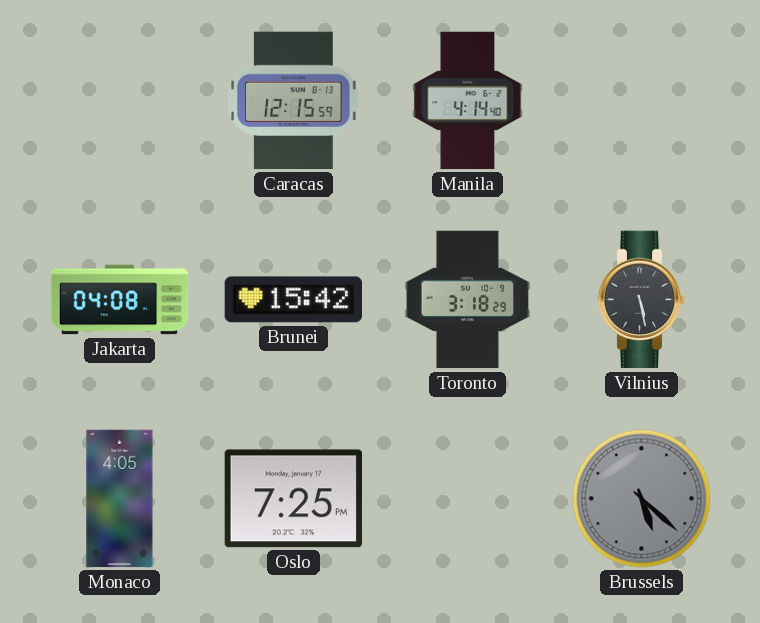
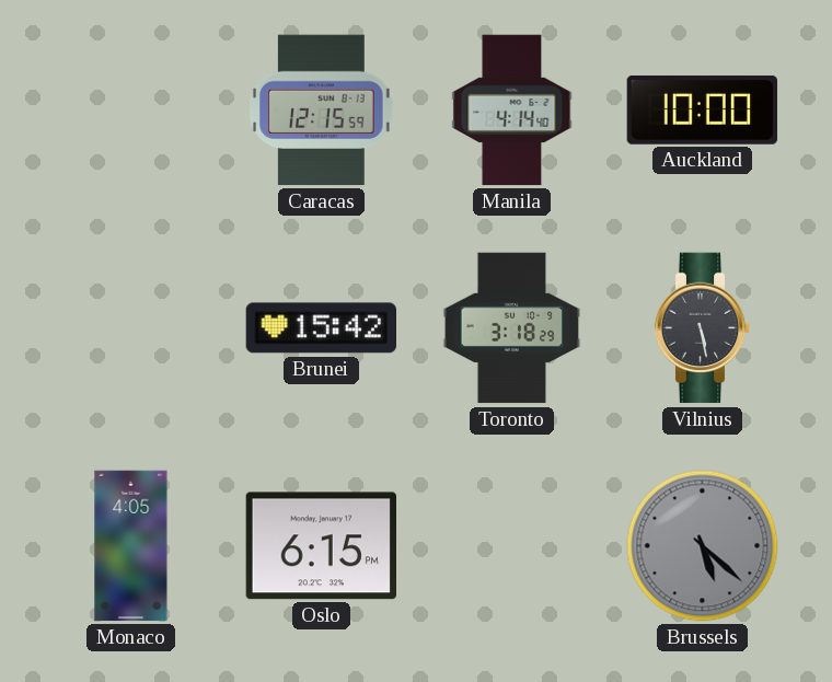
Auckland: none -> 10:00 (703, 109)
Jakarta: 04:08 -> none (120, 300)
Oslo: 7:25 -> 6:15 (321, 546)
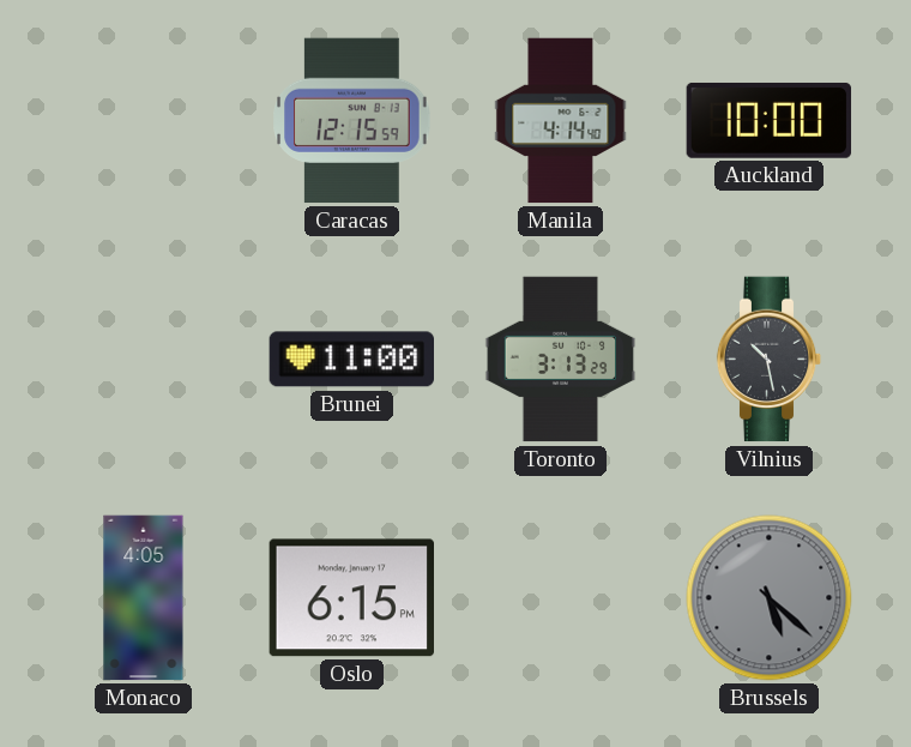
Brunei: 15:42 -> 11:00 (352, 360)
Toronto: 3:18 -> 3:13 (561, 360)
Vilnius: 5:28 -> 10:28 (770, 360)
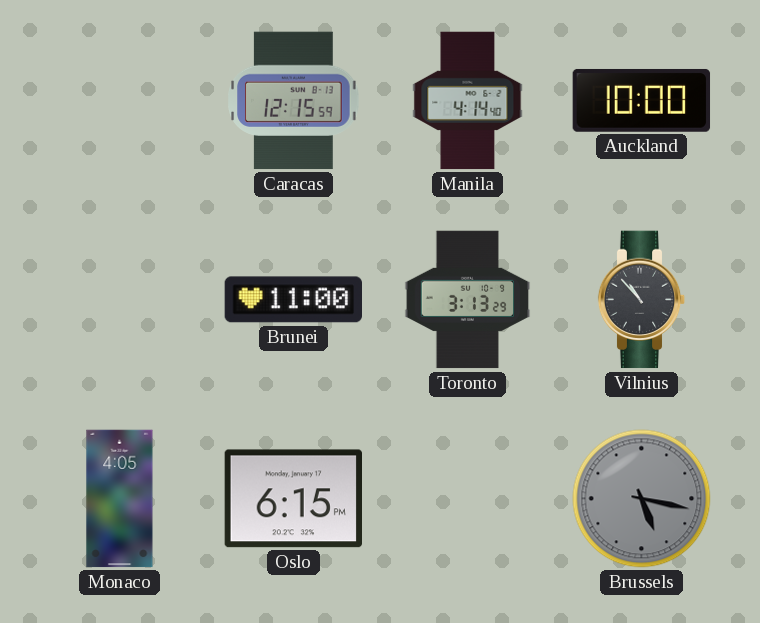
Vilnius: 10:28 -> 10:53 (642, 300)
Brussels: 5:22 -> 5:17 (642, 499)
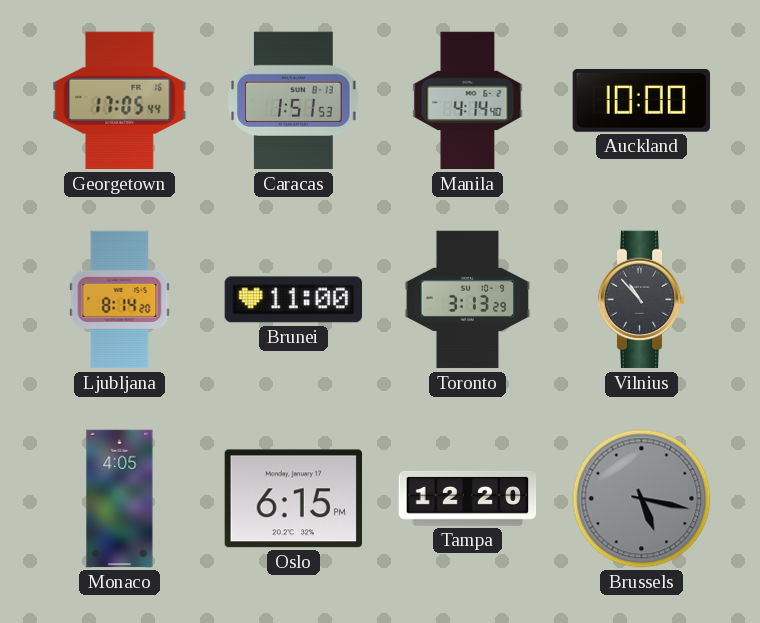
Georgetown: none -> 17:05 (120, 101)
Caracas: 12:15 -> 1:51 (294, 101)
Ljubljana: none -> 8:14 (120, 300)
Tampa: none -> 12:20 (468, 498)
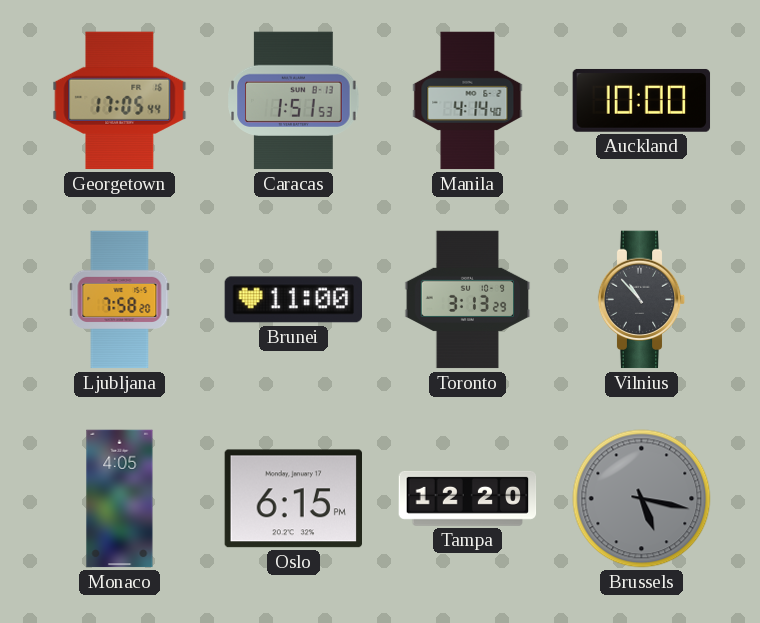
Ljubljana: 8:14 -> 7:58 (120, 300)
